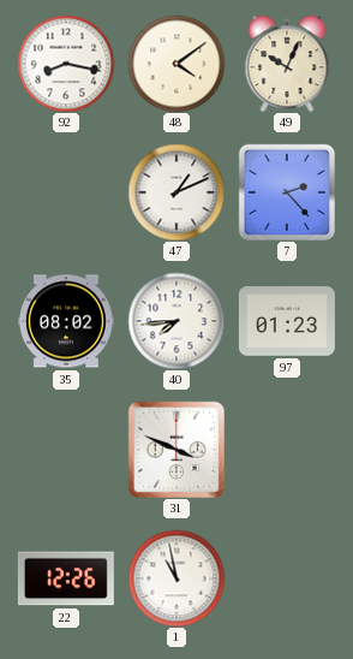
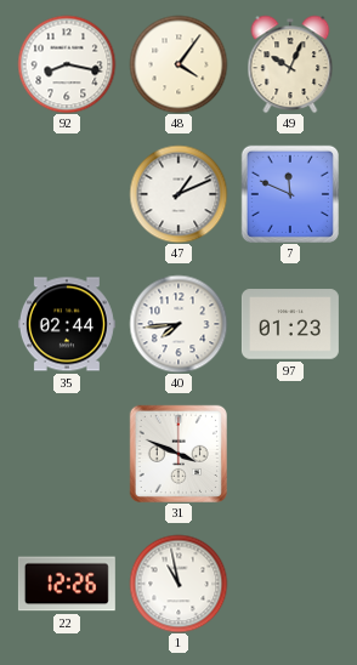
48: 4:09 -> 4:06 (178, 64)
7: 2:23 -> 11:49 (289, 193)
35: 08:02 -> 02:44 (67, 324)
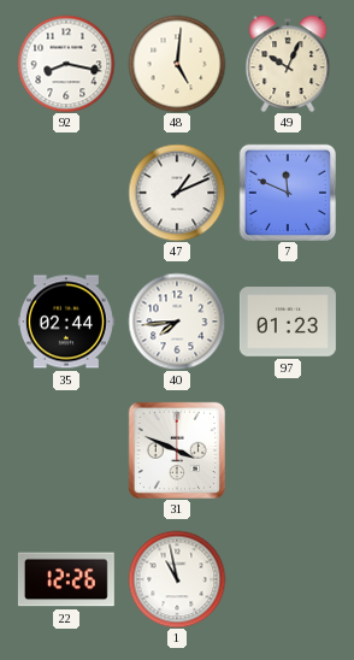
48: 4:06 -> 5:01 (177, 64)
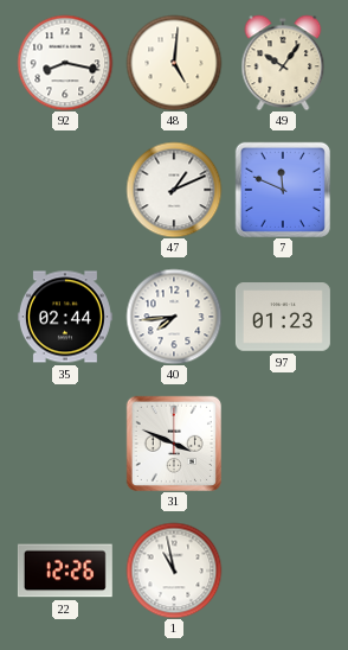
49: 10:04 -> 10:06 (283, 63)
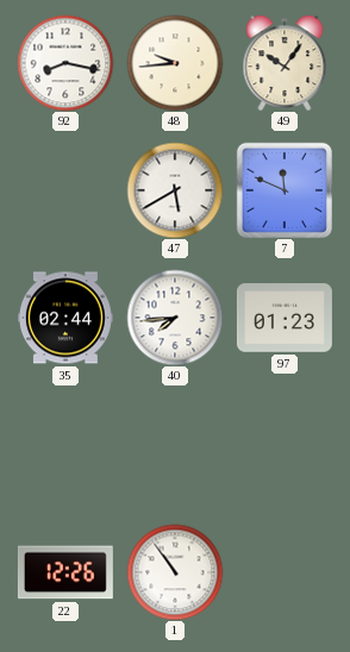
48: 5:01 -> 9:44 (175, 63)
47: 1:11 -> 5:40 (175, 190)
31: 3:49 -> none (173, 442)
1: 10:58 -> 10:54 (175, 572)
